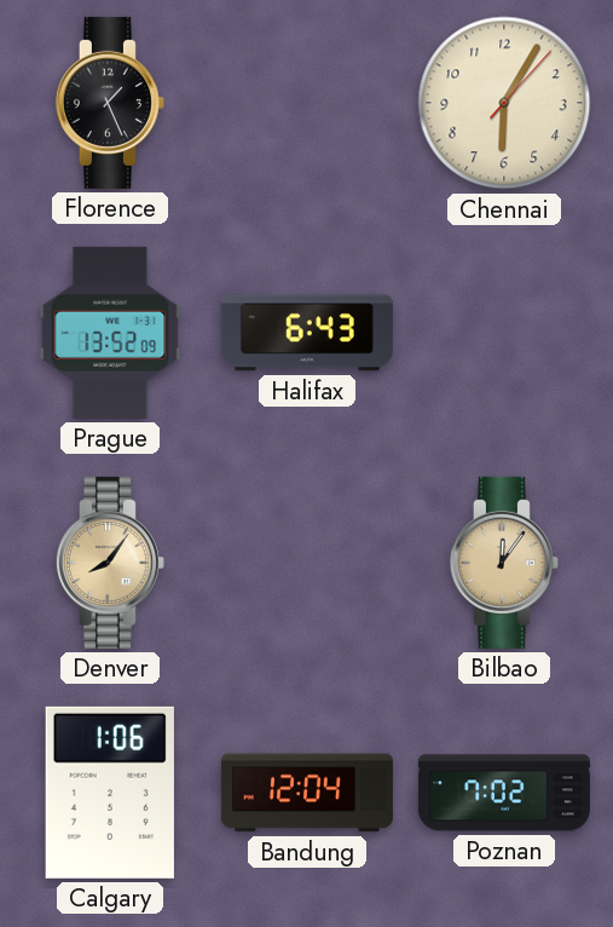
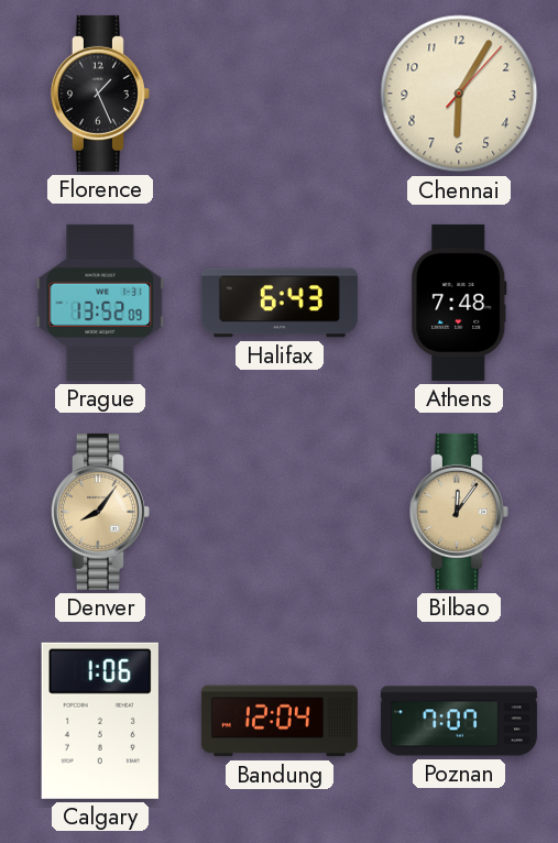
Athens: none -> 7:48 (459, 303)
Poznan: 7:02 -> 7:07 (459, 721)
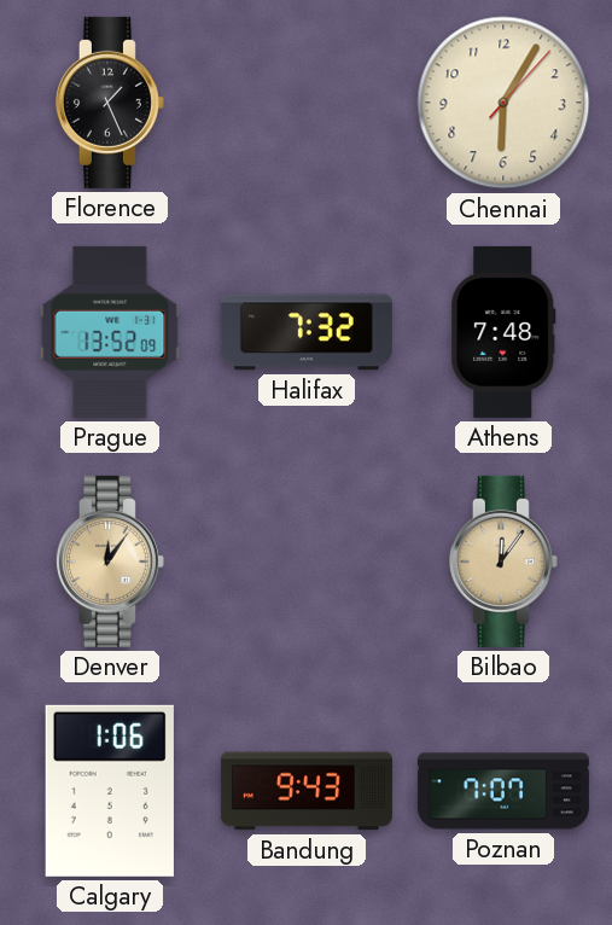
Halifax: 6:43 -> 7:32 (307, 332)
Denver: 8:06 -> 12:06 (110, 562)
Bandung: 12:04 -> 9:43 (307, 791)
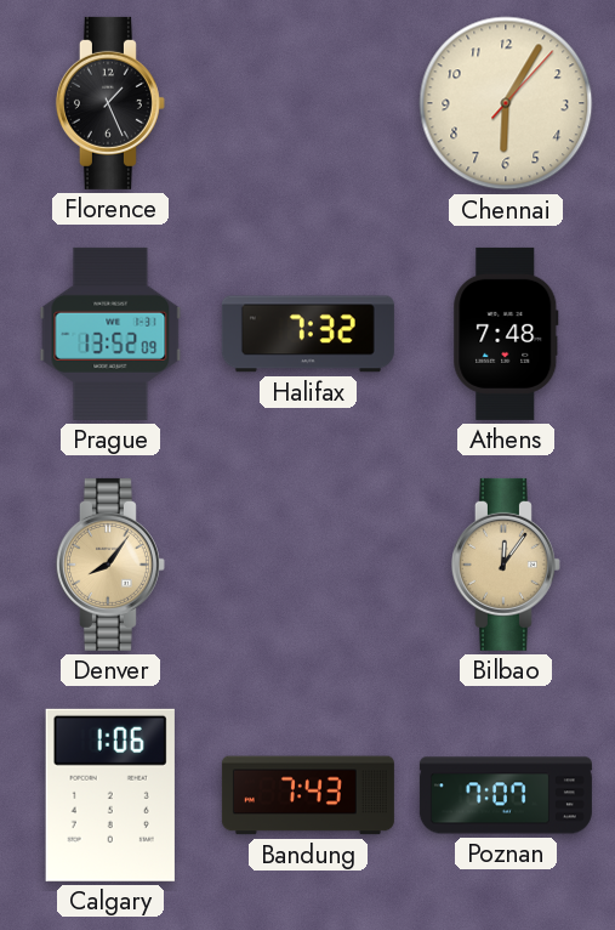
Denver: 12:06 -> 8:06 (110, 565)
Bandung: 9:43 -> 7:43 (308, 795)
